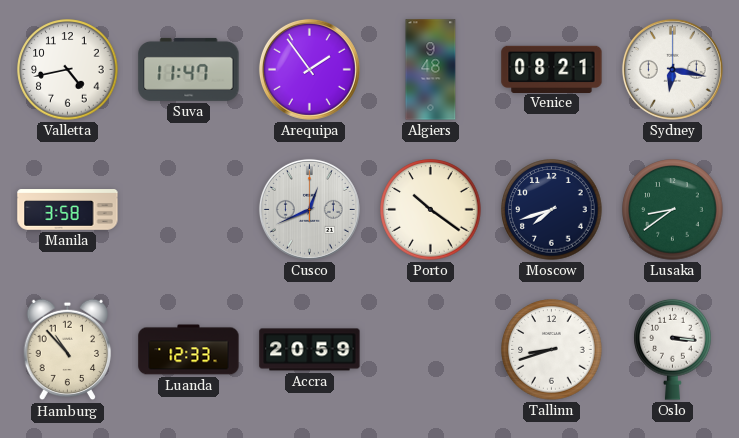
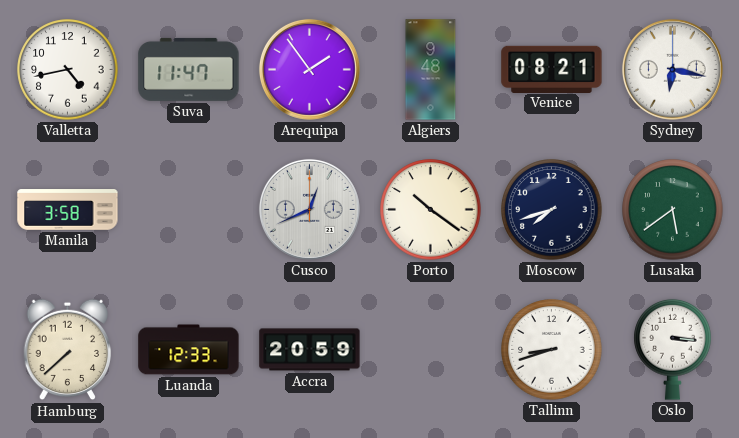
Lusaka: 8:39 -> 5:39 (673, 210)
Hamburg: 10:53 -> 7:38 (68, 350)
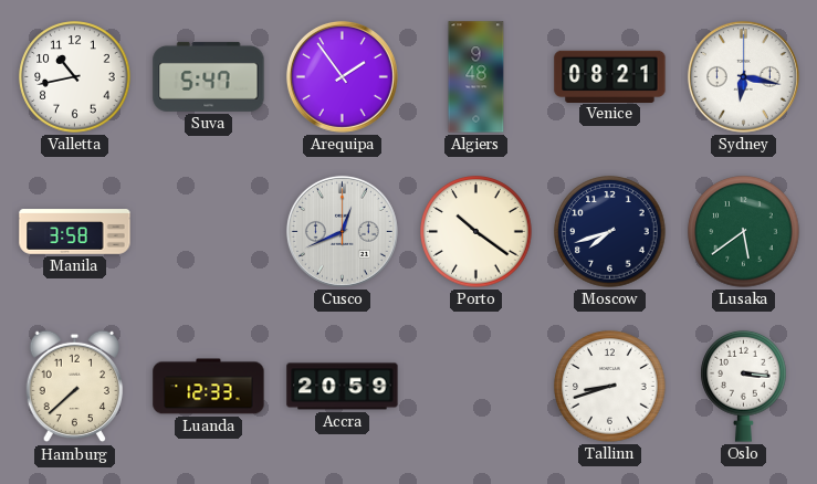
Valletta: 4:43 -> 10:43 (75, 77)
Suva: 11:47 -> 5:47 (209, 76)
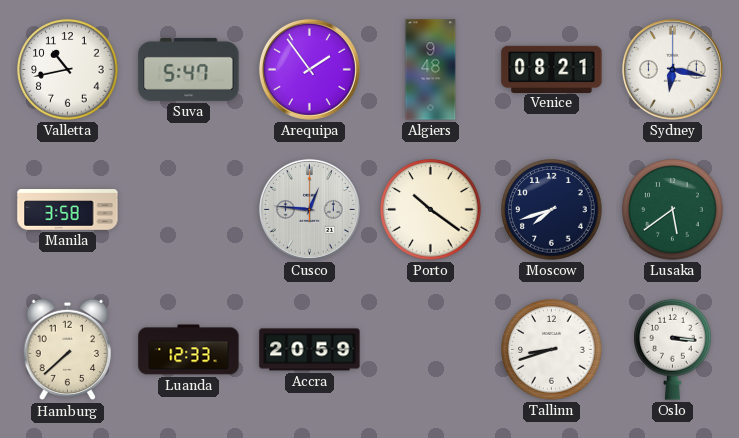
Cusco: 12:41 -> 12:46 (309, 209)
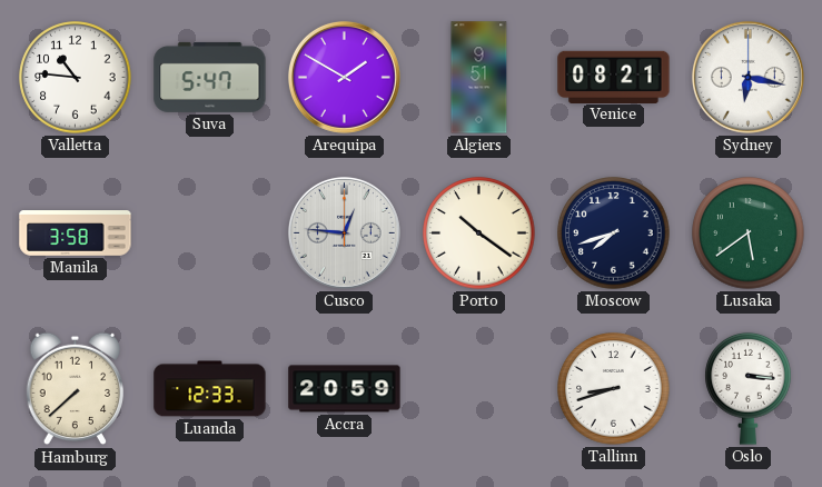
Valletta: 10:43 -> 10:46 (76, 78)
Arequipa: 1:54 -> 1:50 (344, 77)
Algiers: 9:48 -> 9:51 (479, 78)
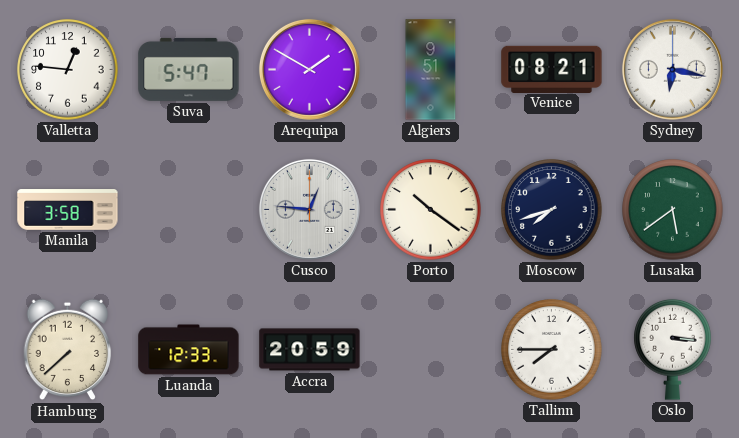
Valletta: 10:46 -> 12:46 (68, 70)
Tallinn: 8:42 -> 7:45 (552, 350)
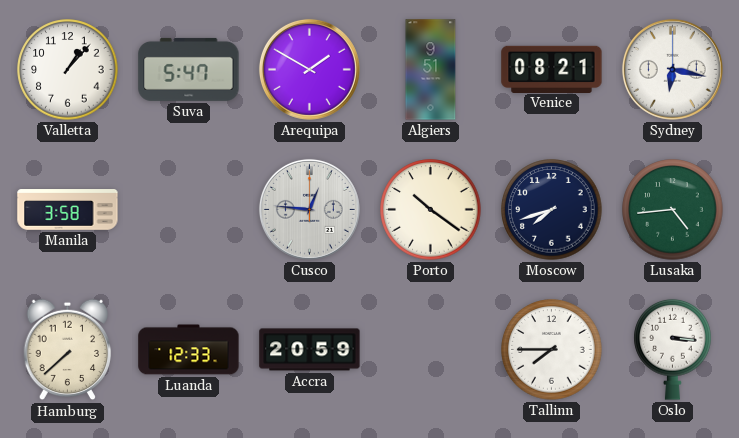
Valletta: 12:46 -> 1:07 (68, 70)
Lusaka: 5:39 -> 4:44 (673, 210)
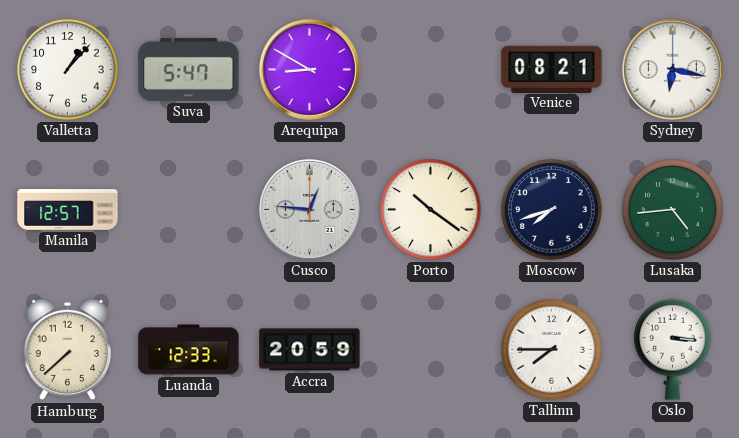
Arequipa: 1:50 -> 8:50 (309, 69)
Algiers: 9:51 -> none (431, 70)
Manila: 3:58 -> 12:57 (68, 210)
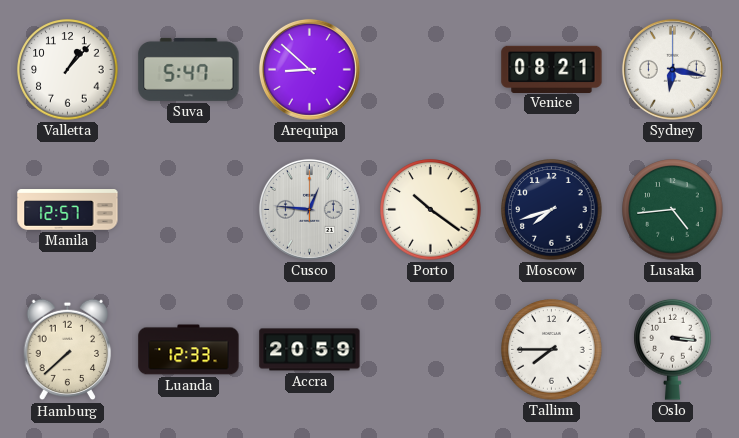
Arequipa: 8:50 -> 8:52 (309, 69)
